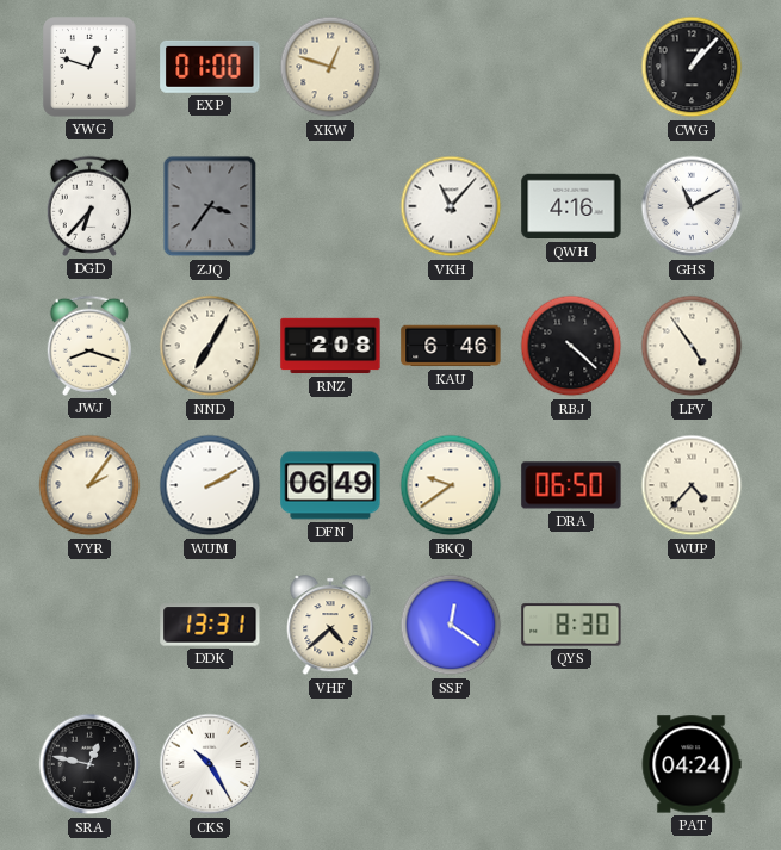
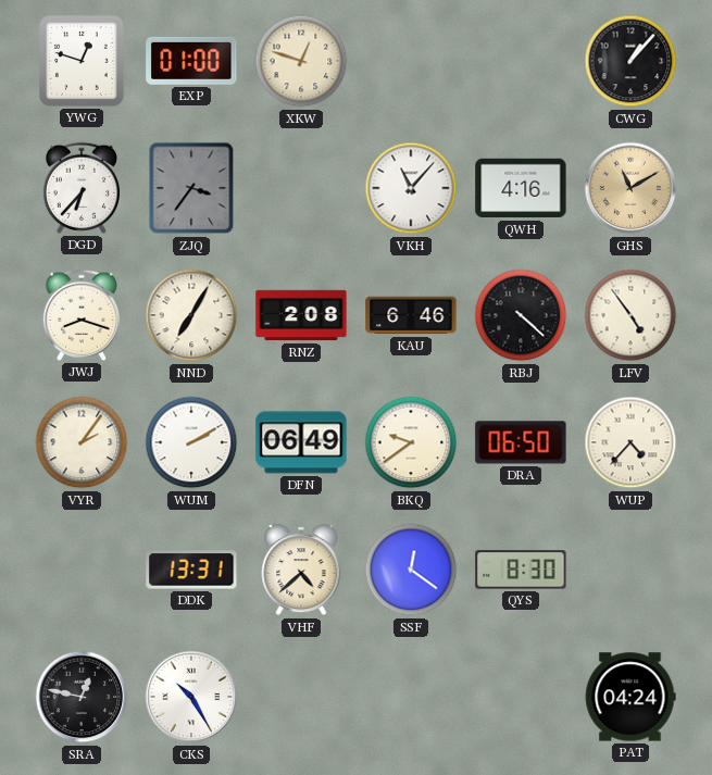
GHS dial: white -> champagne (630, 188)
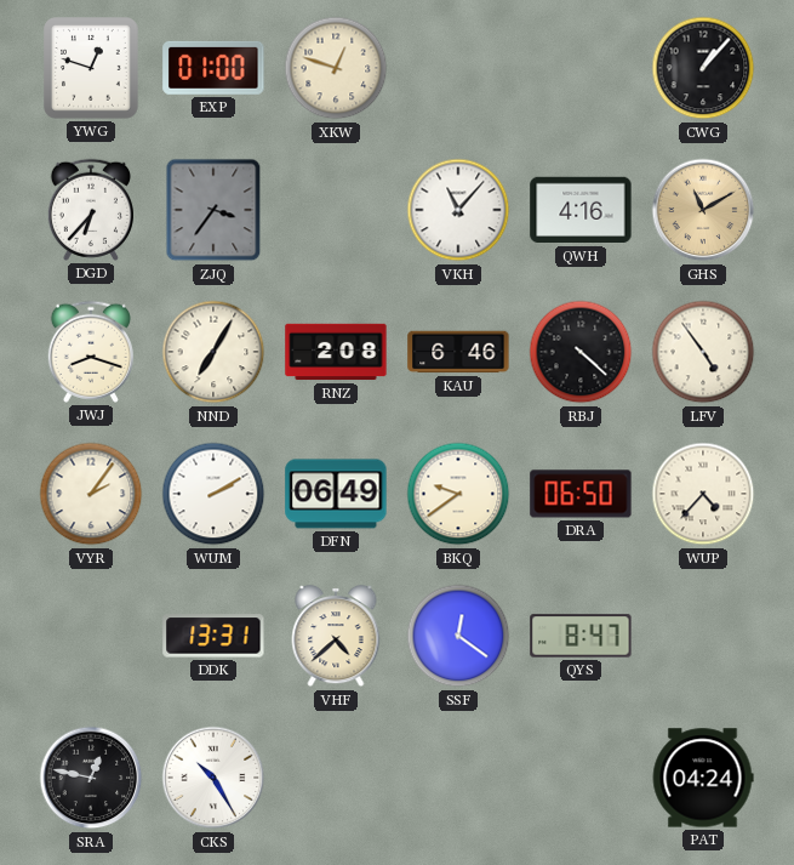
QYS: 8:30 -> 8:47 (581, 636)
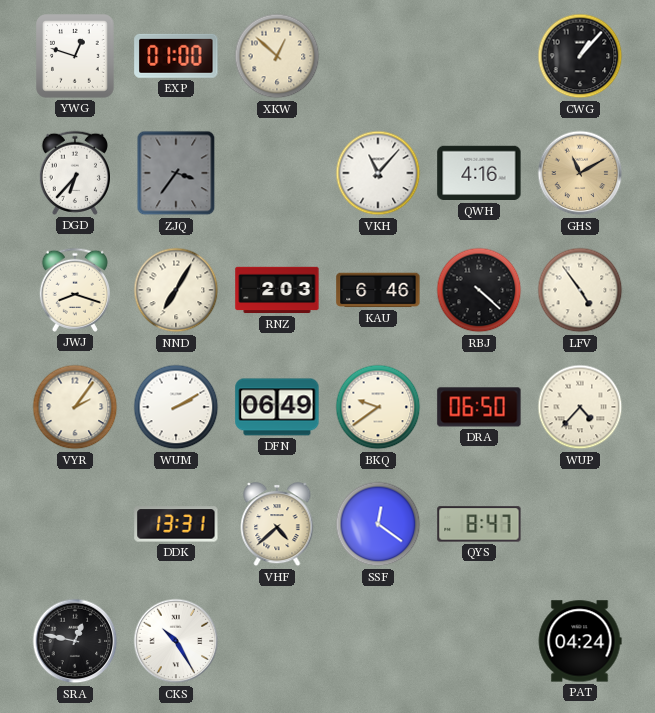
XKW: 12:48 -> 12:52 (277, 56)
RNZ: 2:08 -> 2:03 (277, 290)
